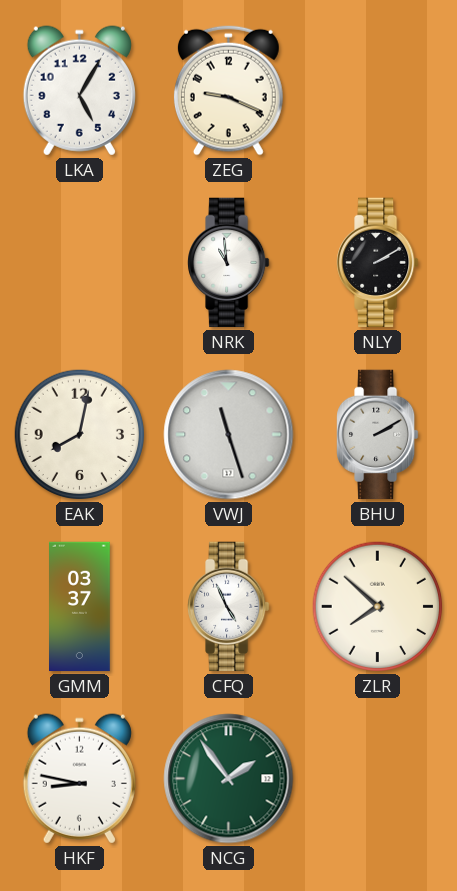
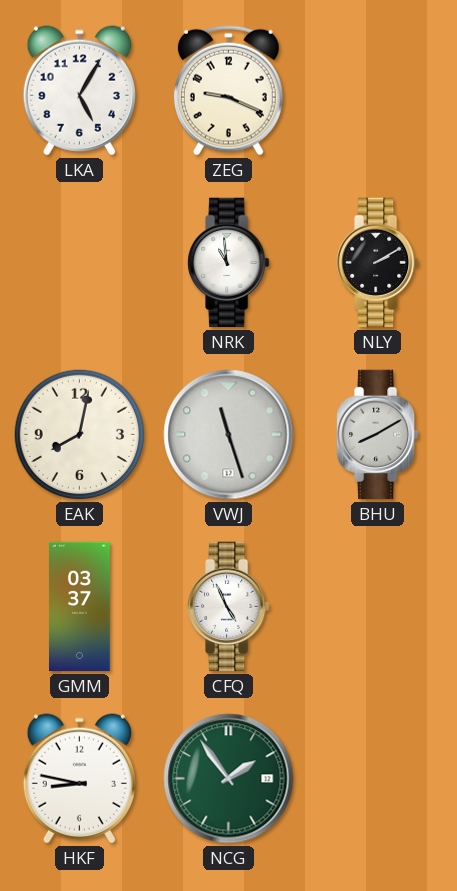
BHU: 2:10 -> 8:10 (378, 435)
ZLR: 7:52 -> none (378, 607)
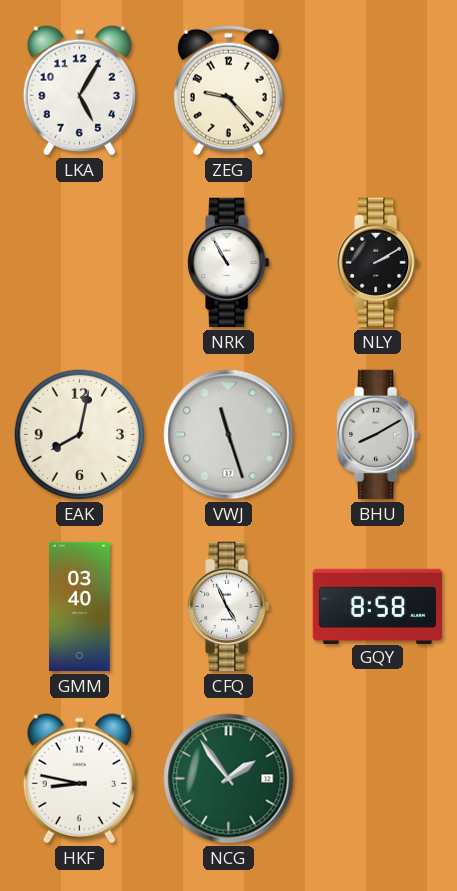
ZEG: 9:19 -> 9:23 (228, 90)
NRK: 10:59 -> 10:55 (229, 263)
GMM: 03:37 -> 03:40 (80, 607)
GQY: none -> 8:58 (378, 606)
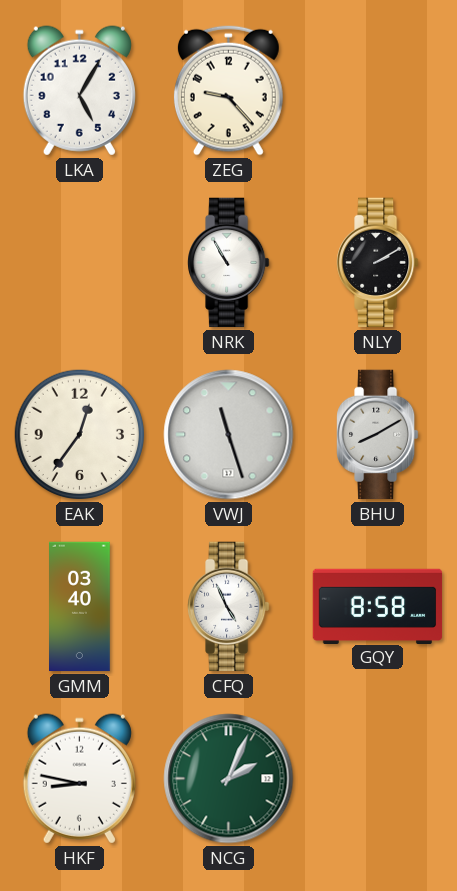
EAK: 8:02 -> 12:36 (80, 435)
NCG: 1:54 -> 2:04 (229, 779)
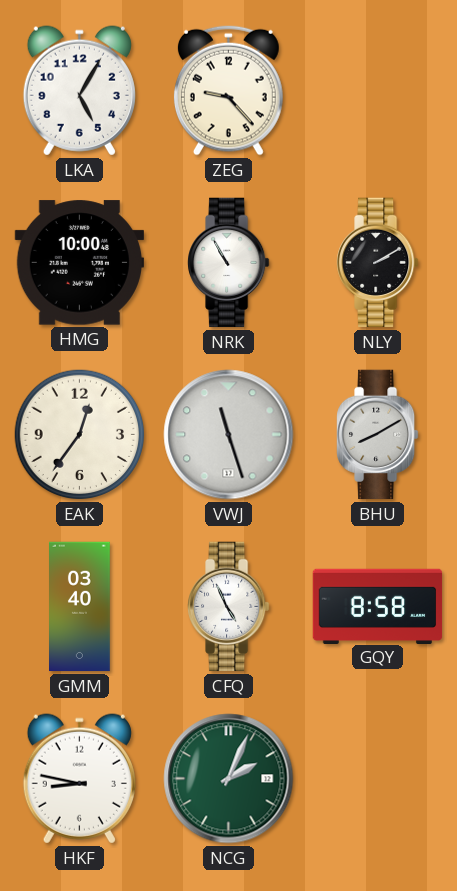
HMG: none -> 10:00 (79, 263)
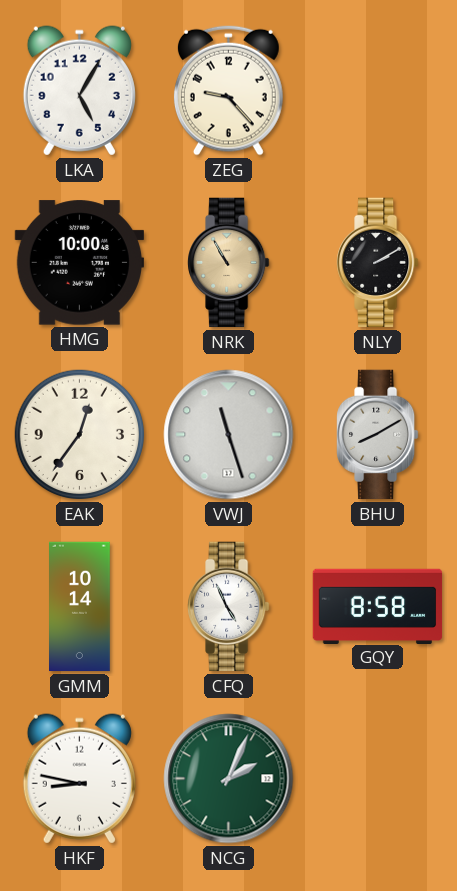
NRK dial: white -> champagne (229, 263)
GMM: 03:40 -> 10:14 (80, 607)
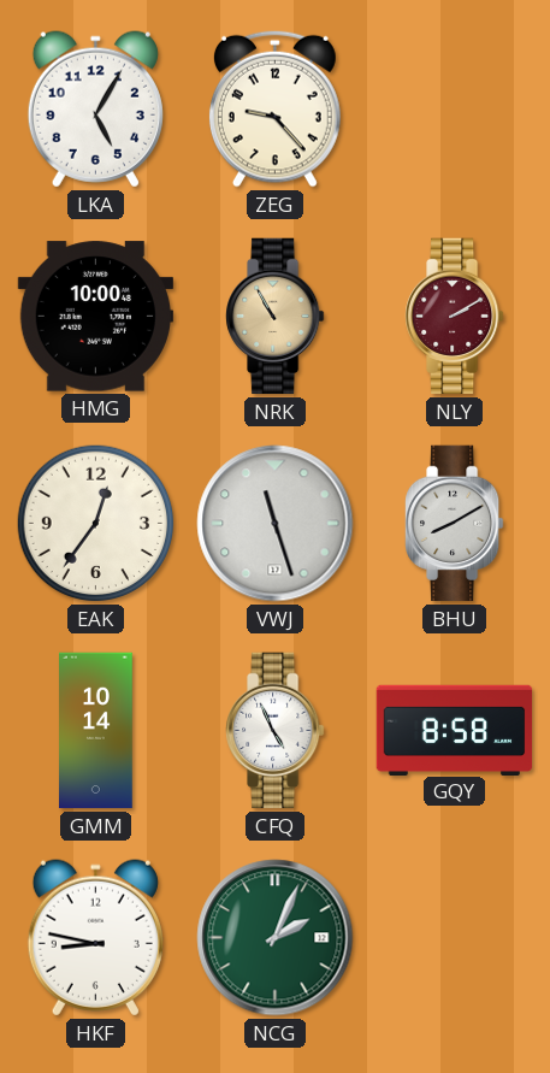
NLY dial: black -> burgundy (455, 317)
